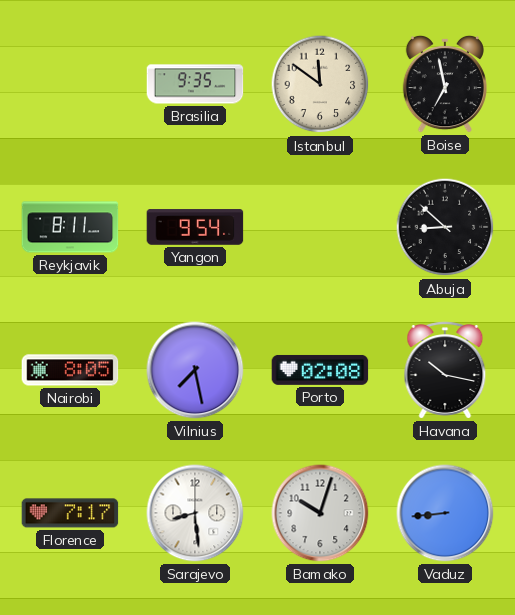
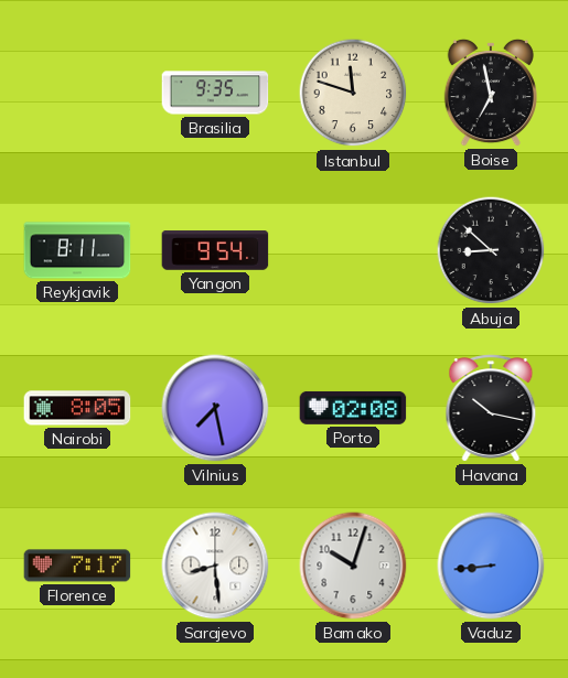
Istanbul: 11:51 -> 11:48 (353, 93)
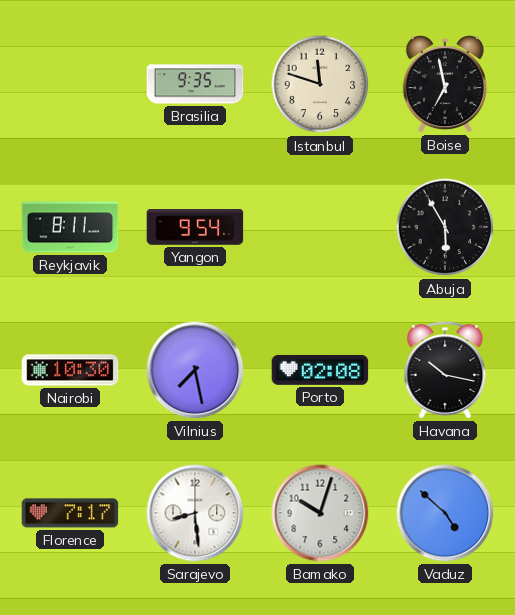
Abuja: 8:52 -> 5:55 (445, 227)
Nairobi: 8:05 -> 10:30 (70, 370)
Vaduz: 8:44 -> 4:52 (445, 513)
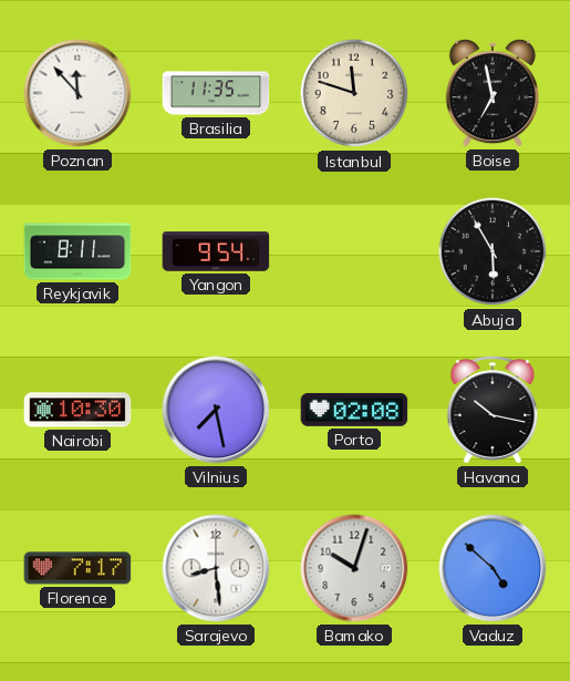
Poznan: none -> 11:53 (77, 93)
Brasilia: 9:35 -> 11:35 (216, 93)
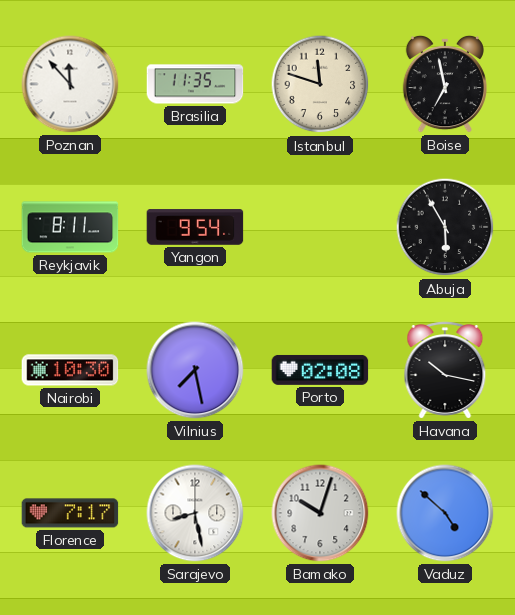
Sarajevo: 8:29 -> 8:28 (195, 513)
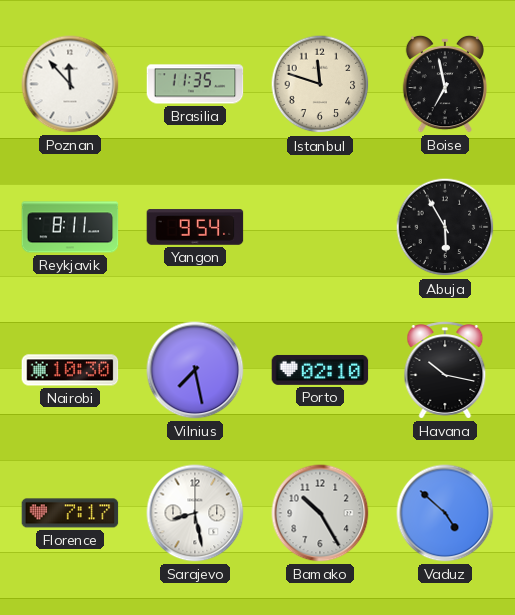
Porto: 02:08 -> 02:10 (320, 370)
Bamako: 10:03 -> 10:25 (320, 513)
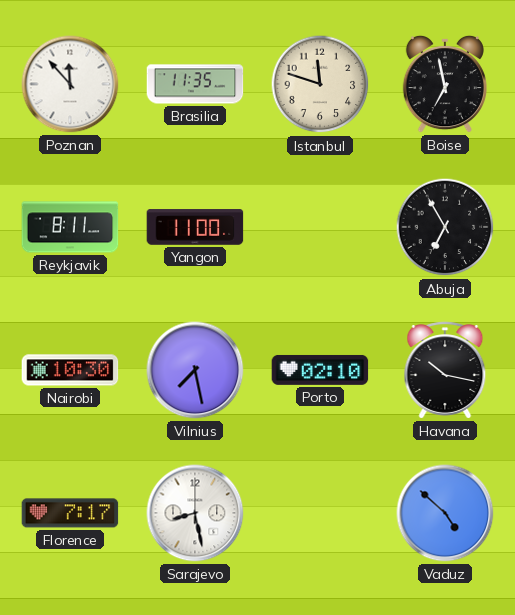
Yangon: 9:54 -> 11:00 (195, 227)
Abuja: 5:55 -> 6:55 (445, 227)
Bamako: 10:25 -> none (320, 513)
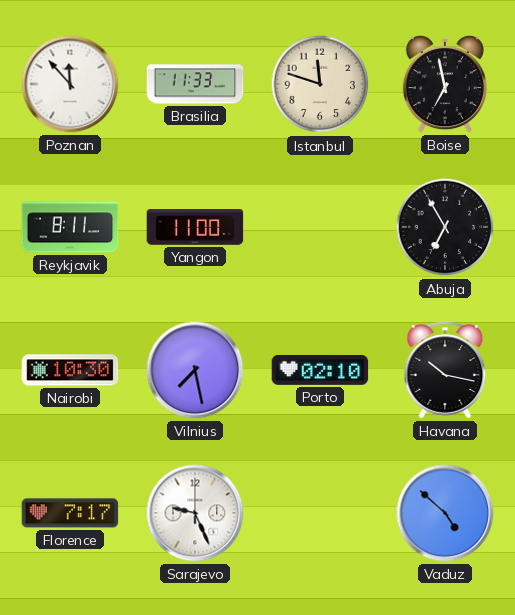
Brasilia: 11:35 -> 11:33 (195, 84)
Sarajevo: 8:28 -> 9:26 (195, 513)
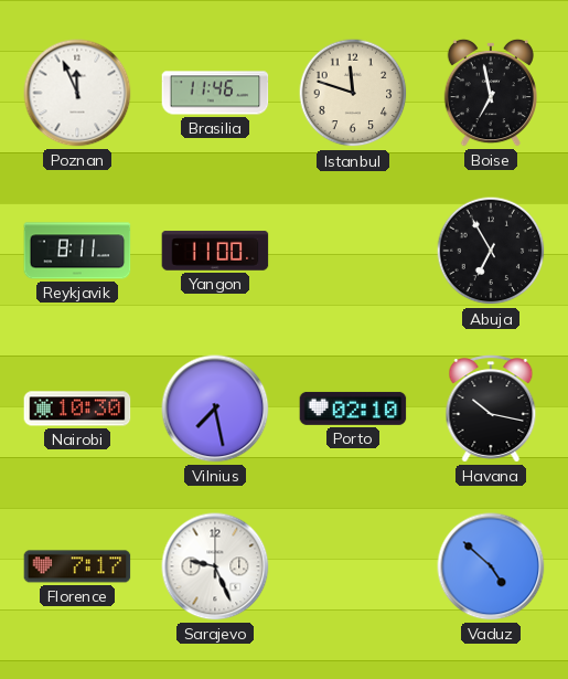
Poznan: 11:53 -> 11:56 (77, 93)
Brasilia: 11:33 -> 11:46 (215, 93)
